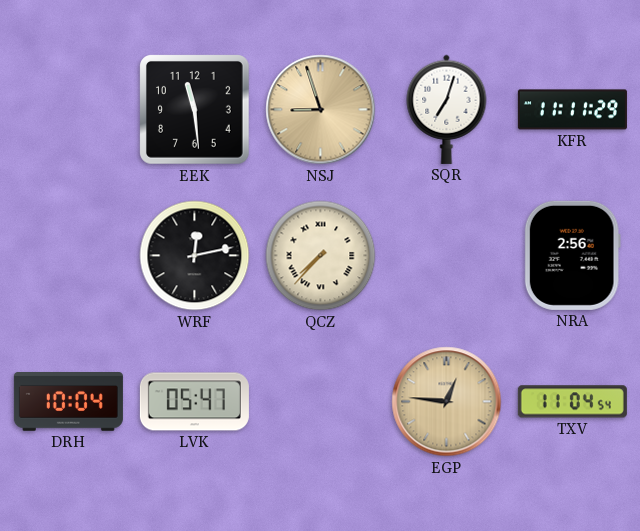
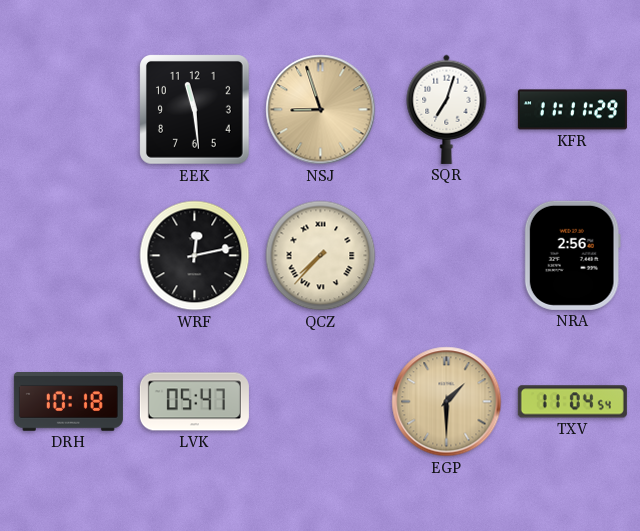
DRH: 10:04 -> 10:18 (68, 402)
EGP: 12:46 -> 1:30 (447, 402)
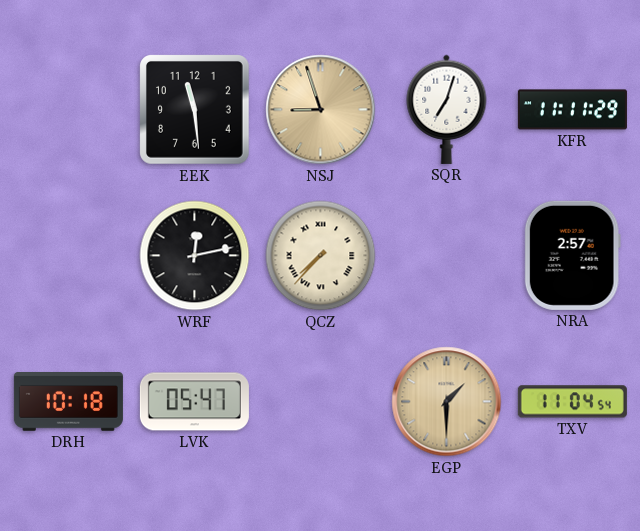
NRA: 2:56 -> 2:57 (572, 255)
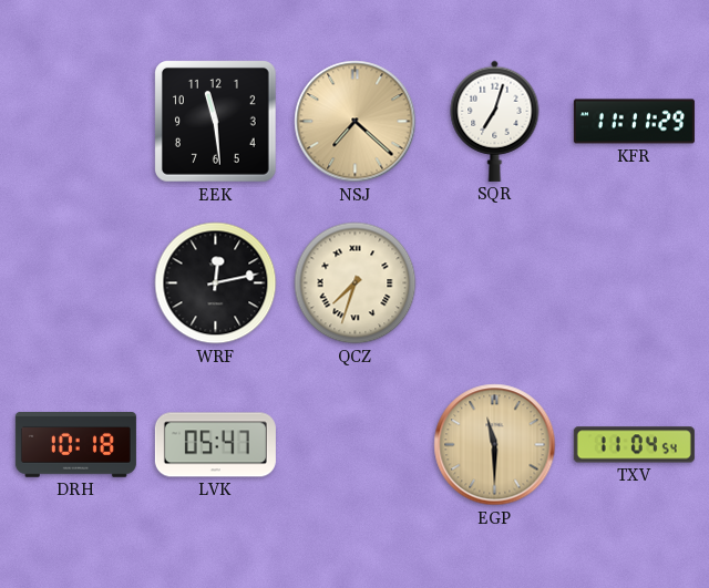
NSJ: 8:57 -> 7:22 (356, 122)
QCZ: 7:37 -> 7:33 (356, 283)
NRA: 2:57 -> none (572, 255)
EGP: 1:30 -> 11:30 (495, 445)
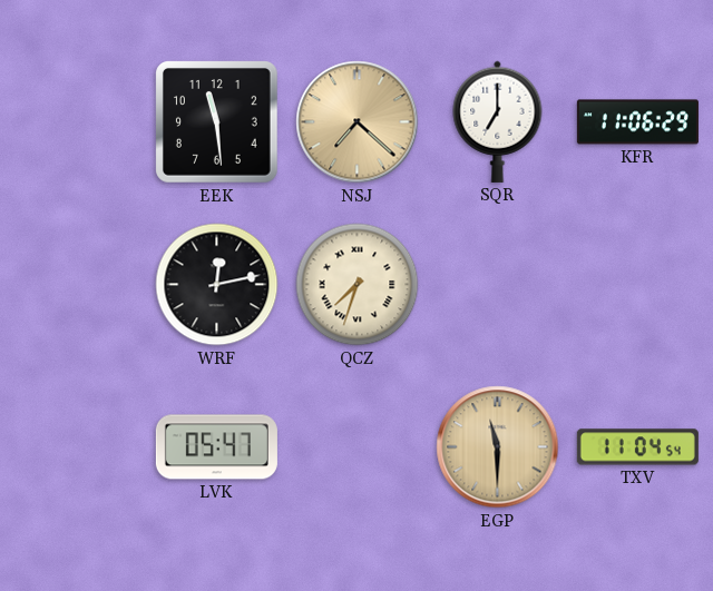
SQR: 7:03 -> 7:00 (498, 121)
KFR: 11:11 -> 11:06 (637, 122)
DRH: 10:18 -> none (75, 445)
